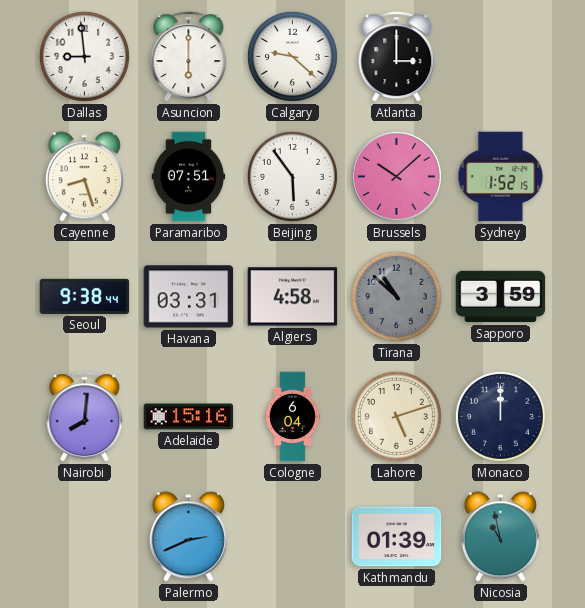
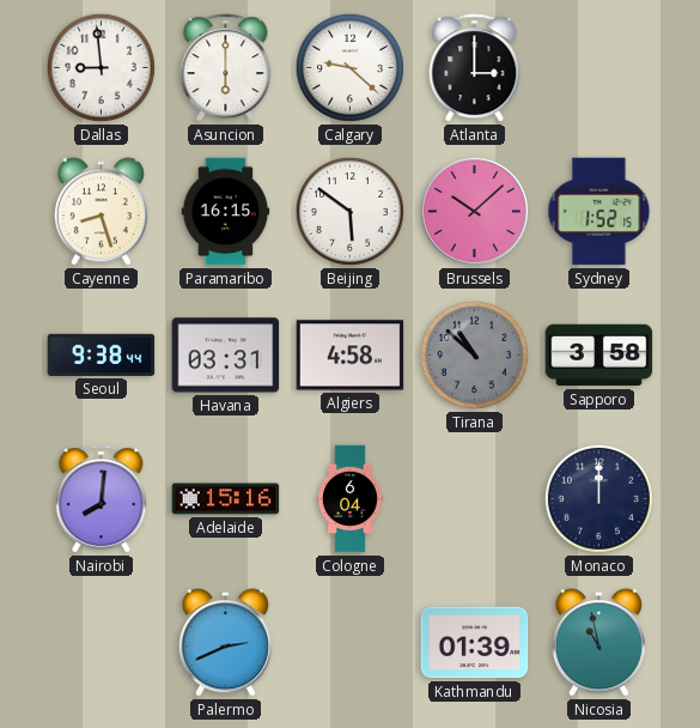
Paramaribo: 07:51 -> 16:15 (226, 212)
Beijing: 5:54 -> 5:51 (349, 211)
Sapporo: 3:59 -> 3:58 (599, 356)
Lahore: 5:12 -> none (396, 416)
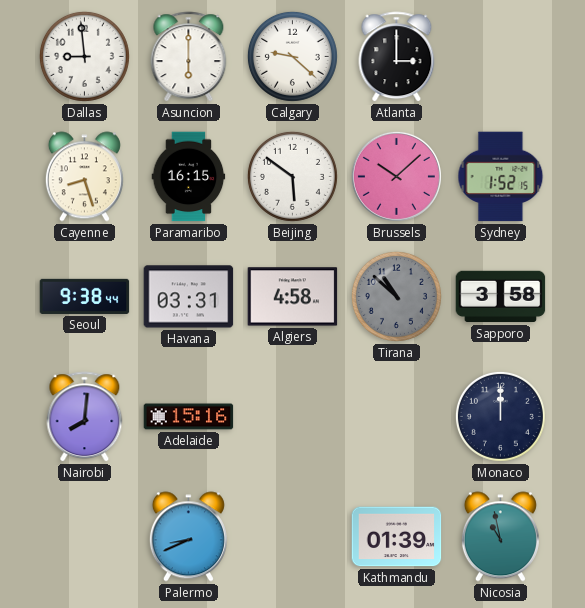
Cologne: 6:04 -> none (349, 499)
Palermo: 2:41 -> 8:41 (188, 537)
